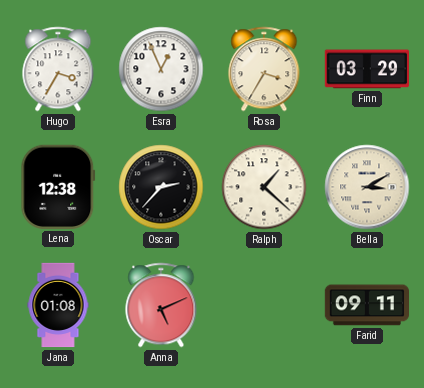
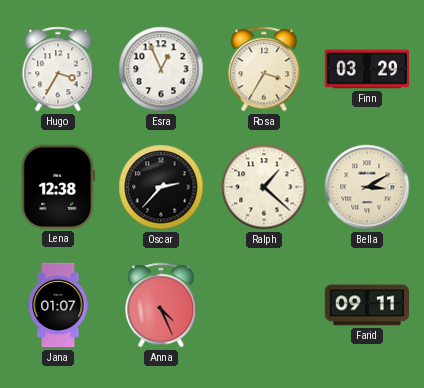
Jana: 01:08 -> 01:07 (58, 305)
Anna: 5:11 -> 4:26 (161, 305)
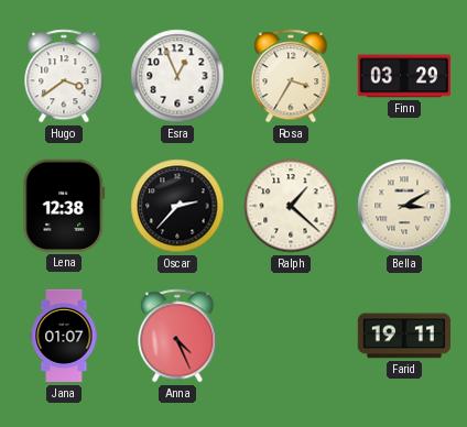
Hugo: 3:35 -> 3:39 (64, 76)
Farid: 09:11 -> 19:11 (403, 336)
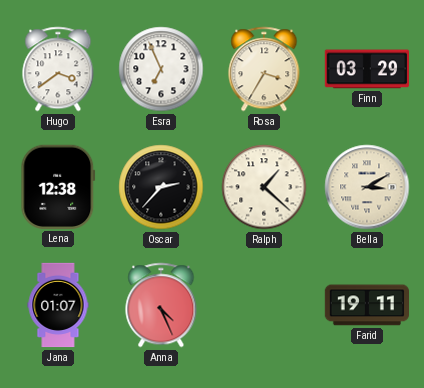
Esra: 12:56 -> 6:56 (161, 69)
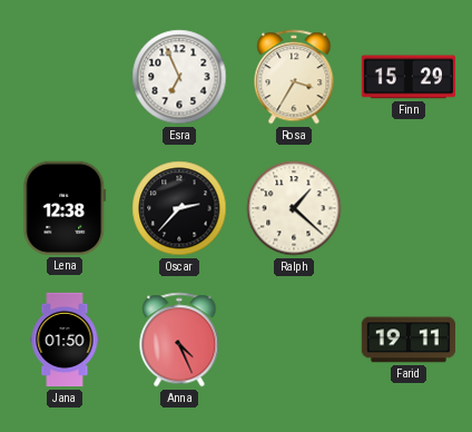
Hugo: 3:39 -> none (58, 69)
Finn: 03:29 -> 15:29 (407, 77)
Bella: 3:10 -> none (367, 187)
Jana: 01:07 -> 01:50 (65, 340)
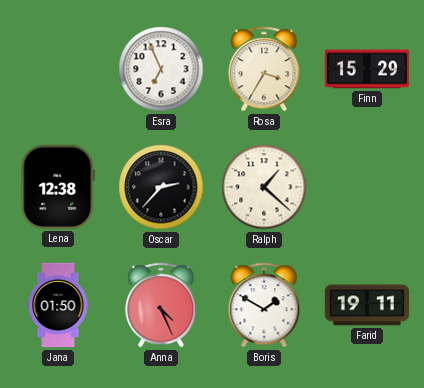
Boris: none -> 1:50 (264, 305)
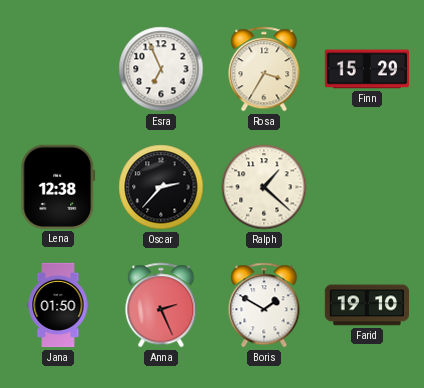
Anna: 4:26 -> 2:26 (161, 305)
Farid: 19:11 -> 19:10 (366, 305)
